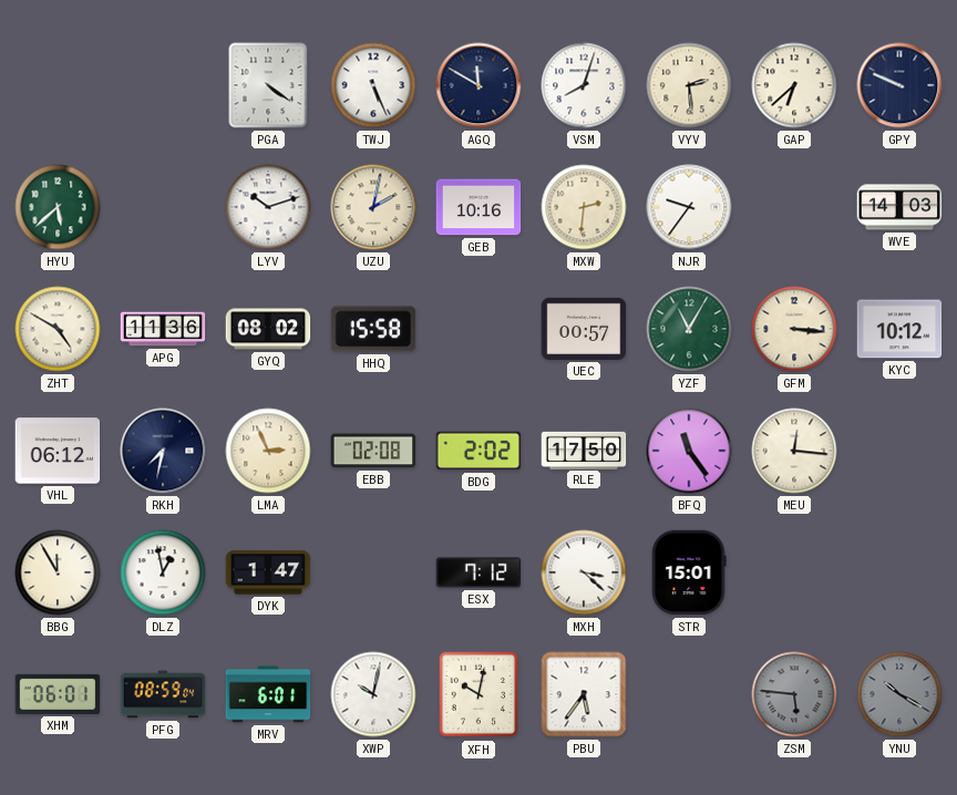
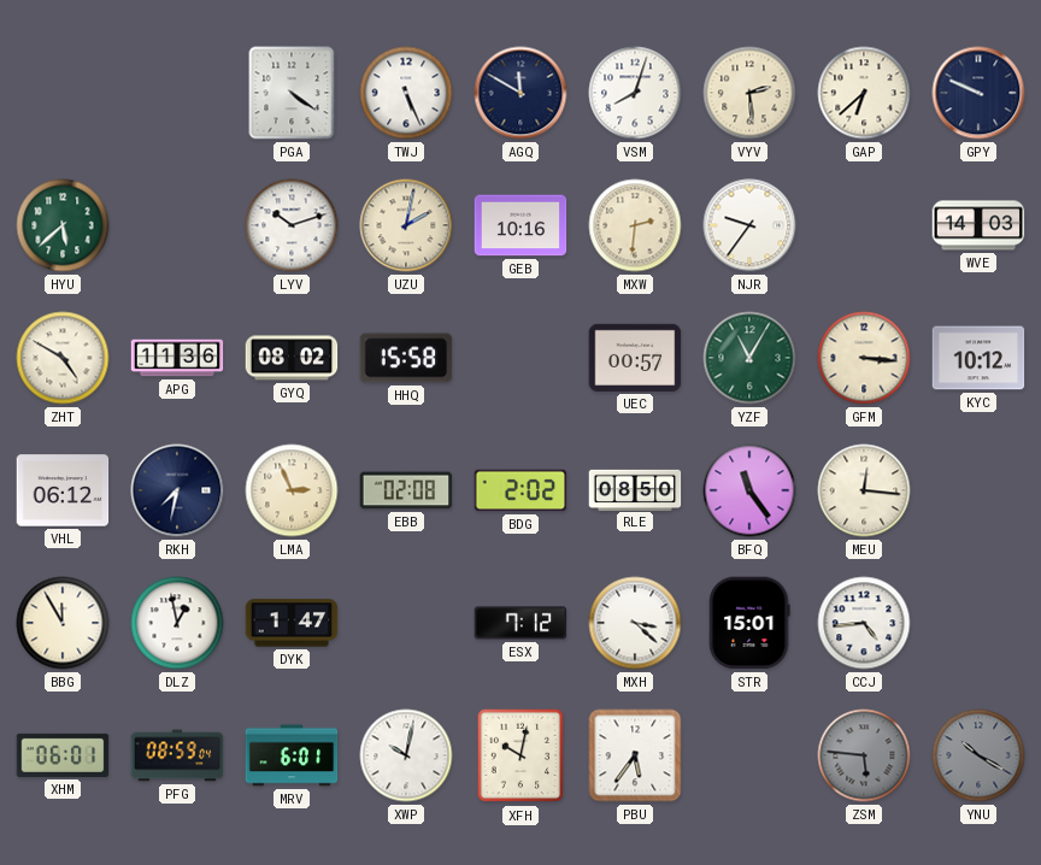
RLE: 17:50 -> 08:50 (635, 489)
CCJ: none -> 4:44 (864, 623)
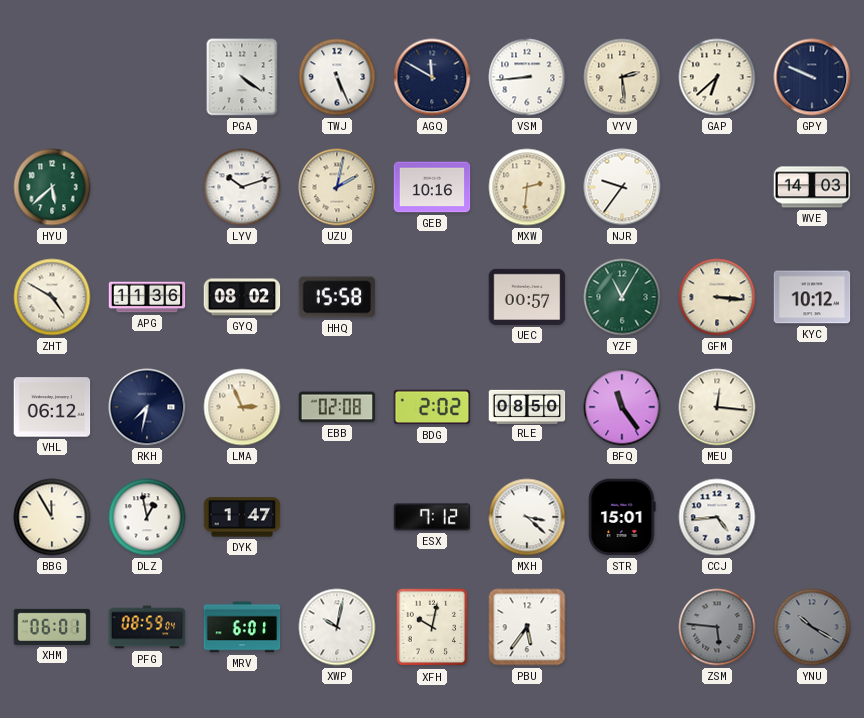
VSM: 8:03 -> 8:44 (527, 77)
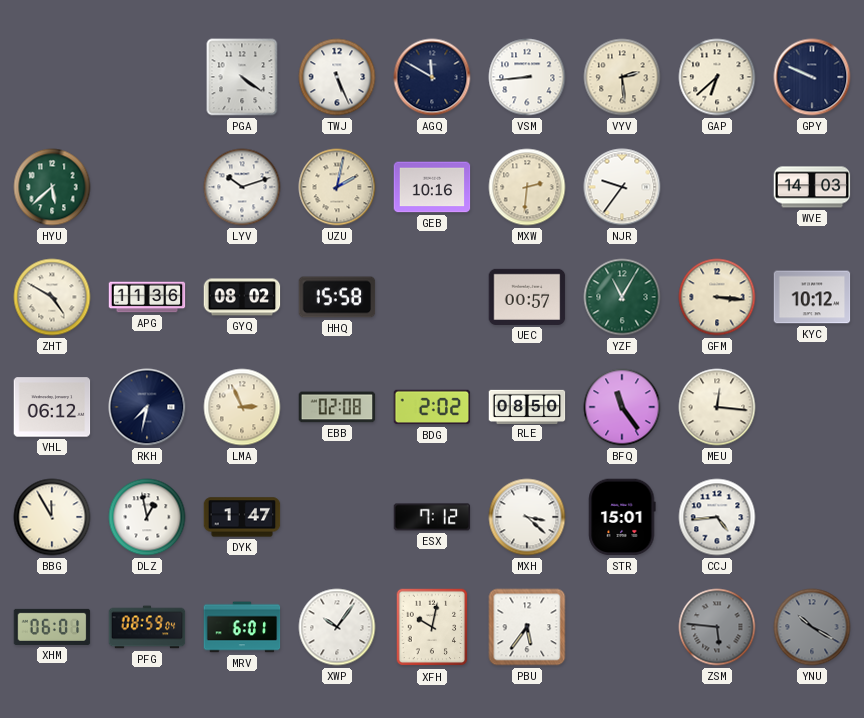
XWP: 10:02 -> 10:06 (337, 627)
